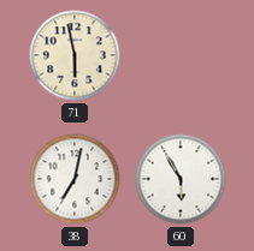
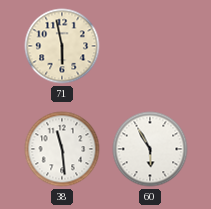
38: 7:02 -> 11:29 (62, 149)
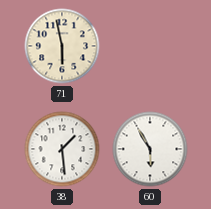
38: 11:29 -> 1:29 (62, 149)
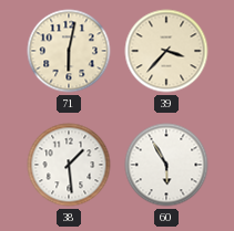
71: 5:58 -> 6:02 (69, 51)
39: none -> 3:37 (166, 51)
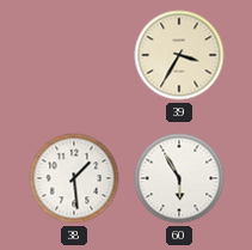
71: 6:02 -> none (69, 51)
39: 3:37 -> 3:35 (179, 55)
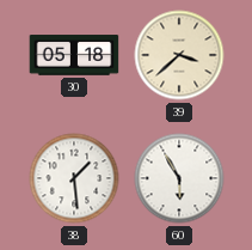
30: none -> 05:18 (74, 55)
39: 3:35 -> 3:38 (179, 55)
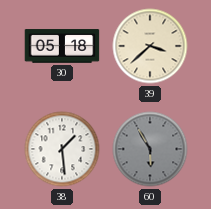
60 dial: white -> grey (150, 149)
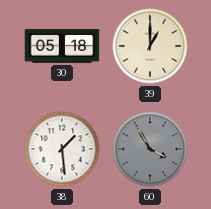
39: 3:38 -> 1:00 (150, 46)
60: 5:55 -> 3:55 (150, 149)
